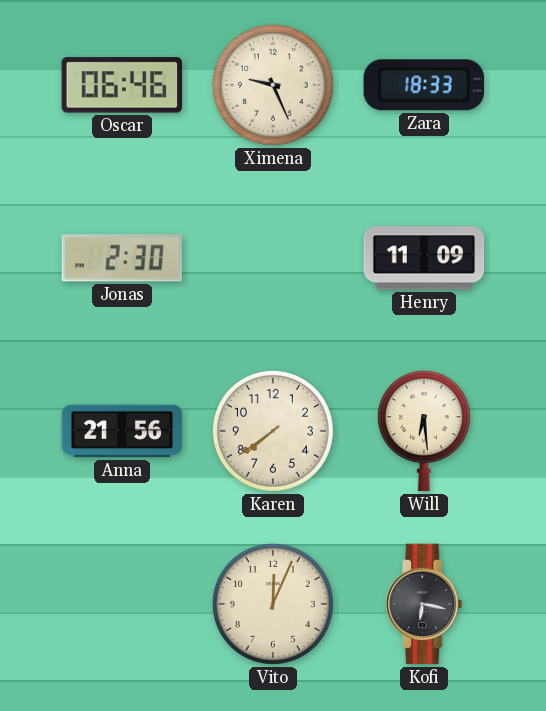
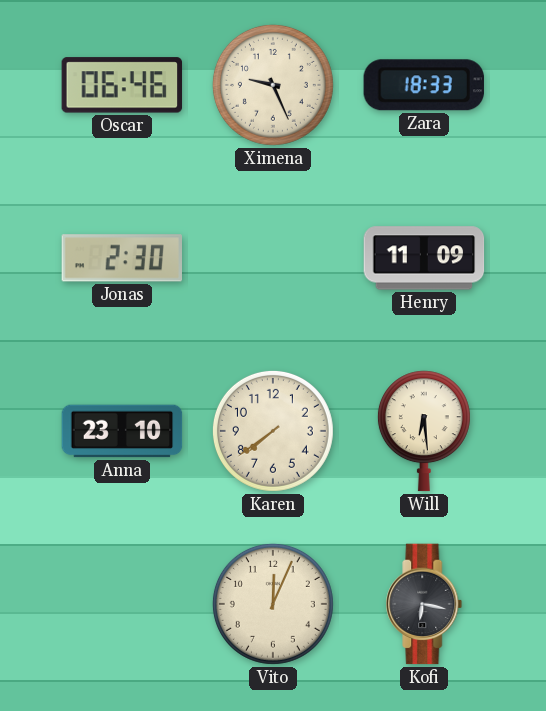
Anna: 21:56 -> 23:10 (122, 431)
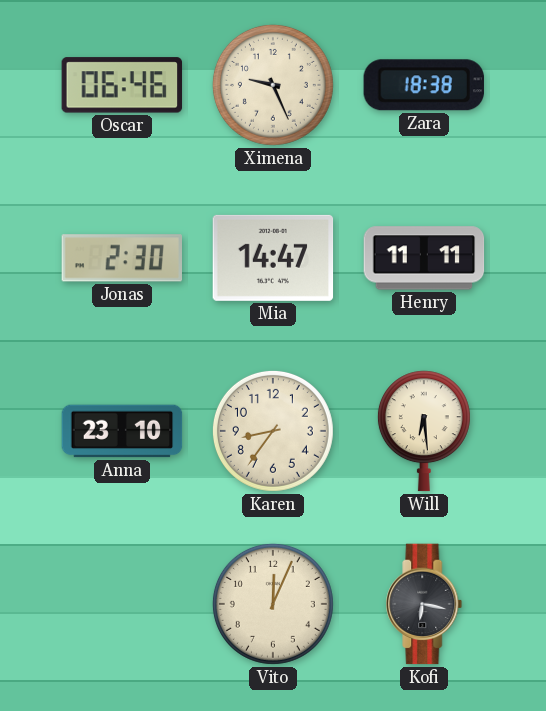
Zara: 18:33 -> 18:38 (424, 85)
Mia: none -> 14:47 (273, 258)
Henry: 11:09 -> 11:11 (424, 258)
Karen: 7:39 -> 8:36 (273, 431)
